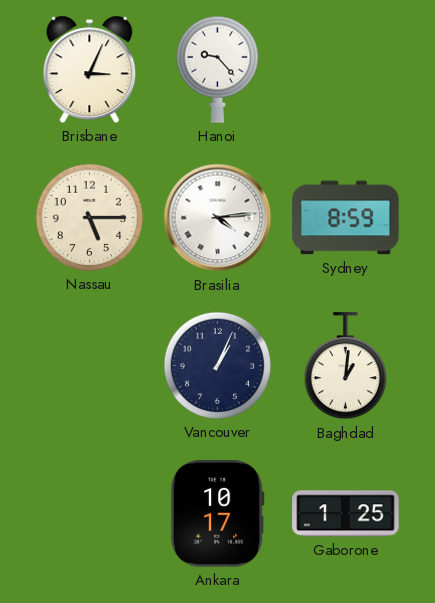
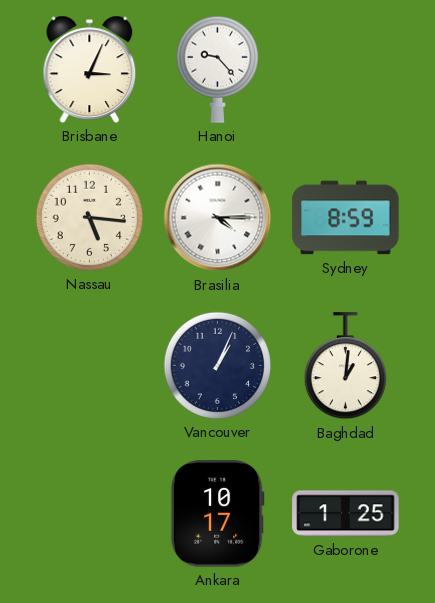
Nassau: 5:15 -> 5:16 (89, 217)
Brasilia: 4:14 -> 4:15 (218, 218)
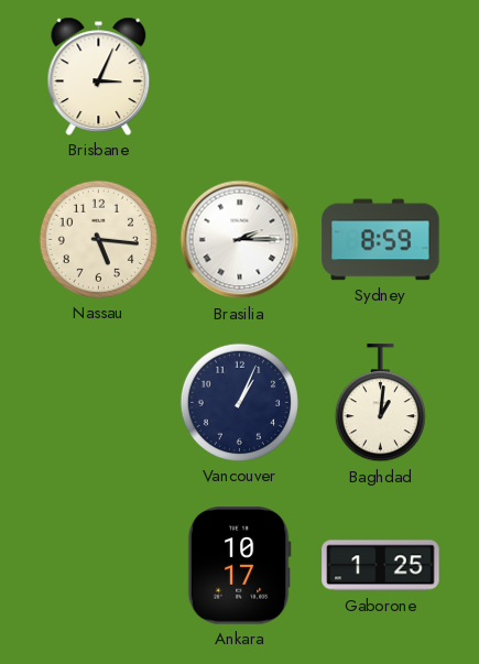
Hanoi: 9:23 -> none (217, 69)
Brasilia: 4:15 -> 2:15 (240, 240)
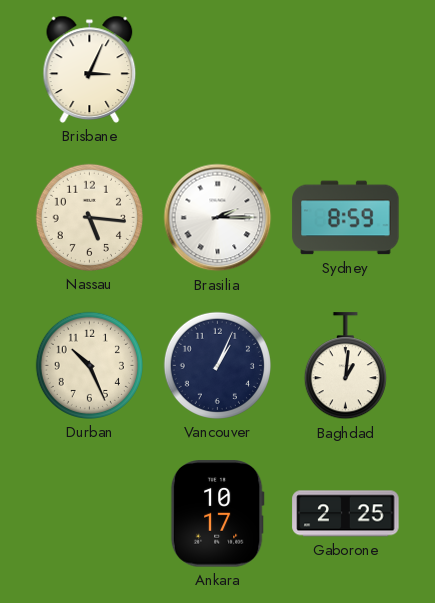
Durban: none -> 10:26 (89, 365)
Gaborone: 1:25 -> 2:25 (346, 514)
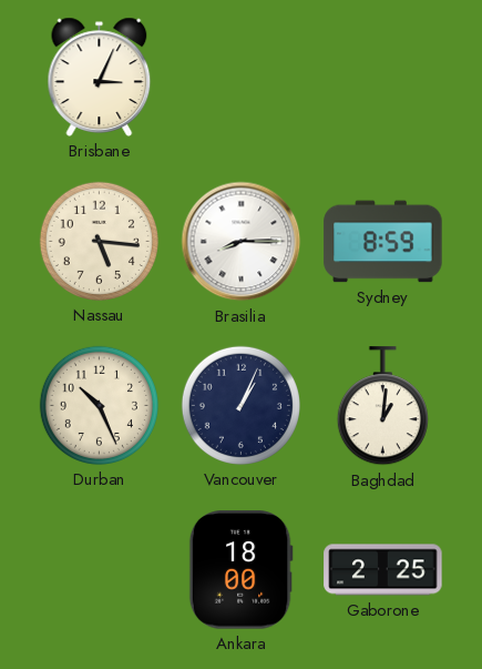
Brasilia: 2:15 -> 8:15 (242, 242)
Ankara: 10:17 -> 18:00 (240, 570)
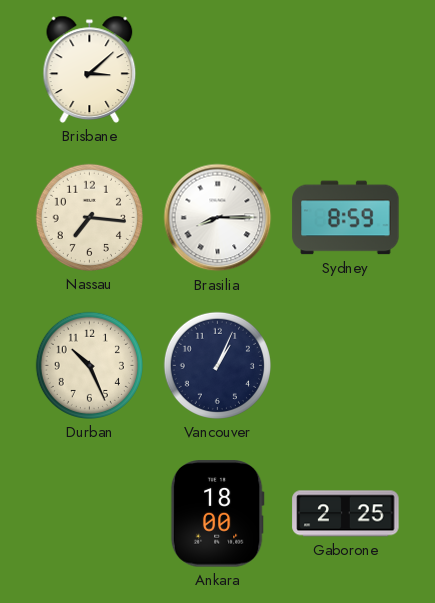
Brisbane: 3:04 -> 3:08 (90, 69)
Nassau: 5:16 -> 7:16 (89, 217)
Baghdad: 1:01 -> none (382, 406)
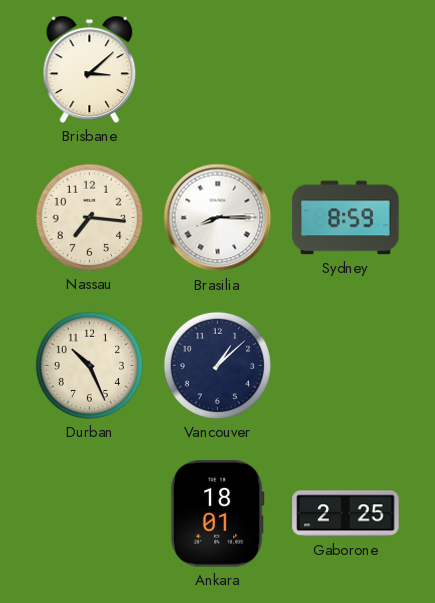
Vancouver: 1:04 -> 1:08 (217, 365)
Ankara: 18:00 -> 18:01 (217, 514)
